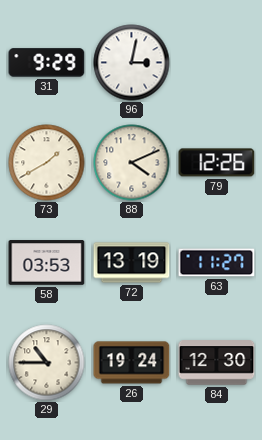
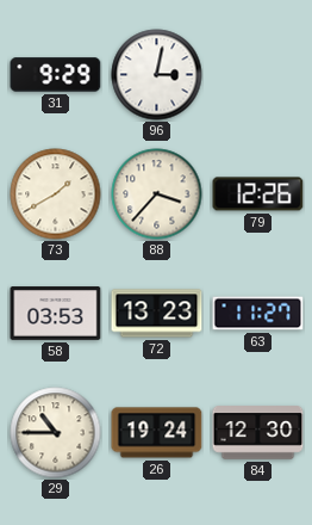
88: 4:11 -> 3:37 (157, 194)
72: 13:19 -> 13:23 (157, 314)
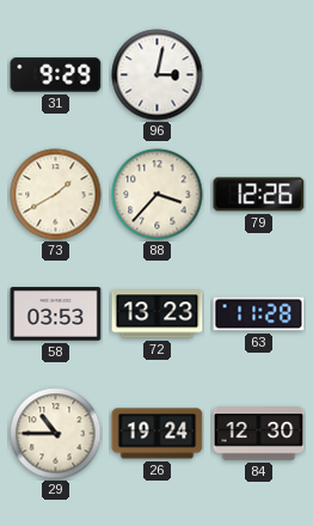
63: 11:27 -> 11:28 (259, 314)
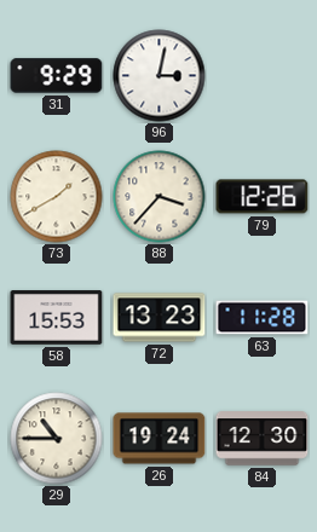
58: 03:53 -> 15:53 (57, 318)
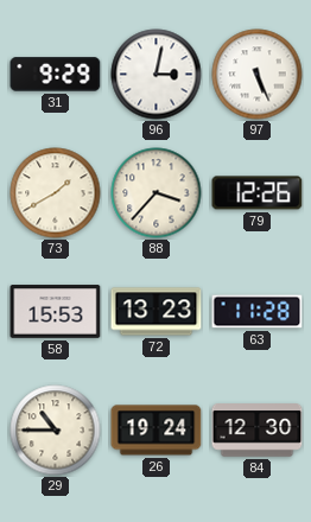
97: none -> 5:26 (258, 75)
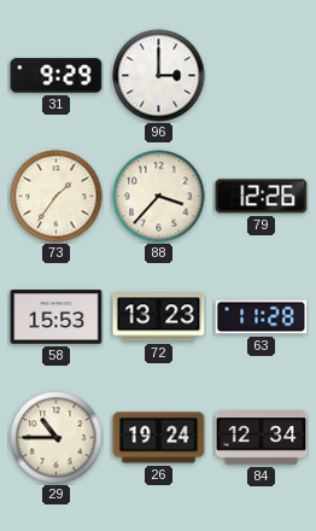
96: 3:02 -> 3:00 (159, 76)
97: 5:26 -> none (258, 75)
73: 1:40 -> 1:36 (57, 197)
84: 12:30 -> 12:34 (262, 438)
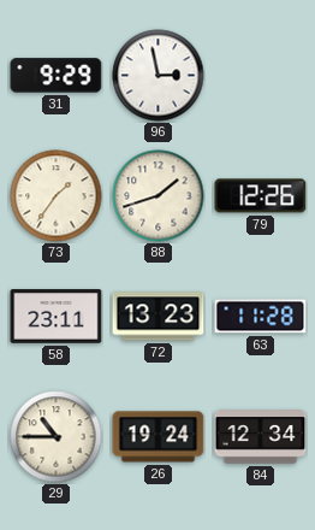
96: 3:00 -> 2:58 (159, 76)
88: 3:37 -> 1:42 (159, 196)
58: 15:53 -> 23:11 (57, 317)
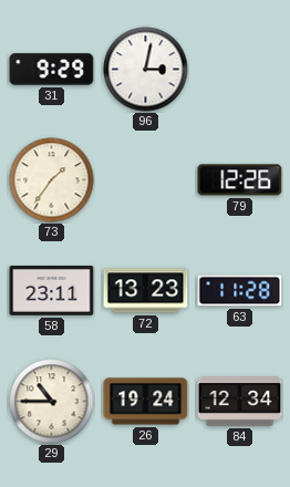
96: 2:58 -> 3:02 (146, 70)
88: 1:42 -> none (159, 196)
